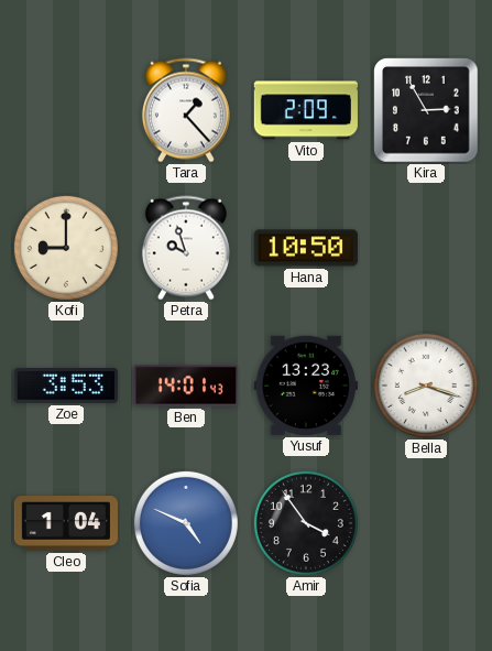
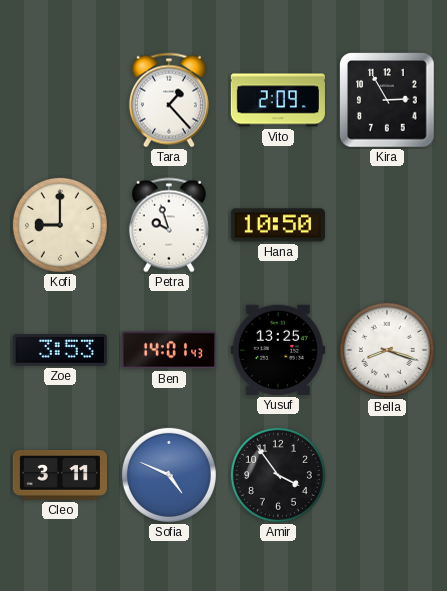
Yusuf: 13:23 -> 13:25 (278, 350)
Cleo: 1:04 -> 3:11 (60, 476)
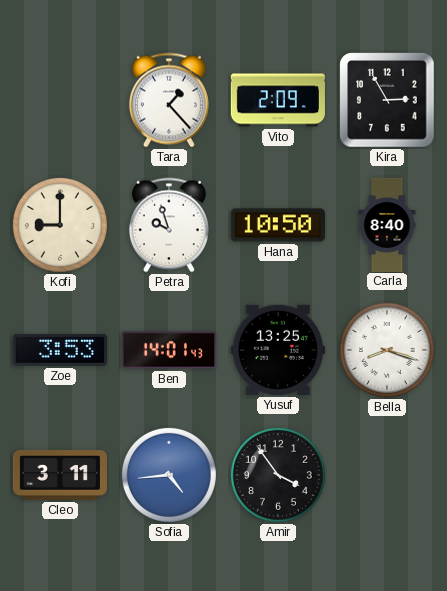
Carla: none -> 8:40 (387, 224)
Sofia: 4:49 -> 4:44 (169, 475)
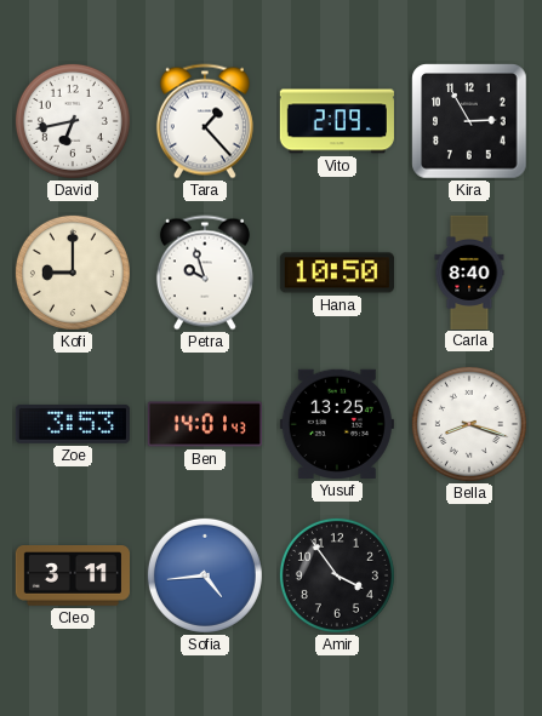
David: none -> 6:43 (73, 121)
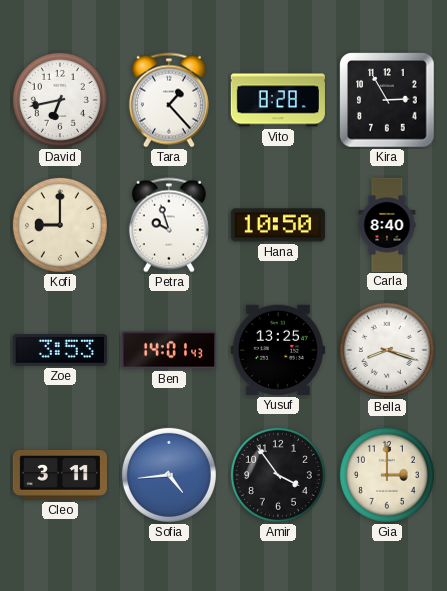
Vito: 2:09 -> 8:28 (278, 100)
Gia: none -> 3:00 (387, 475)
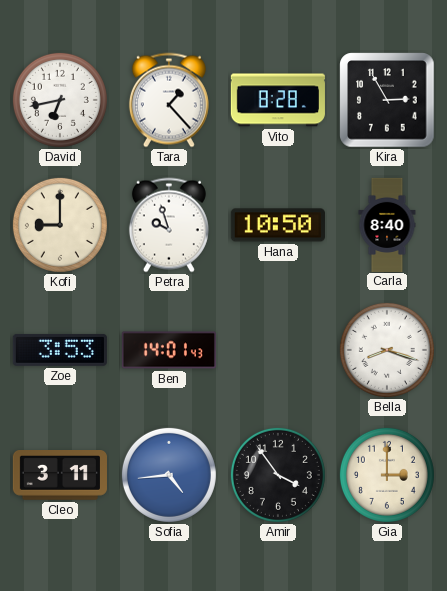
Yusuf: 13:25 -> none (278, 350)
